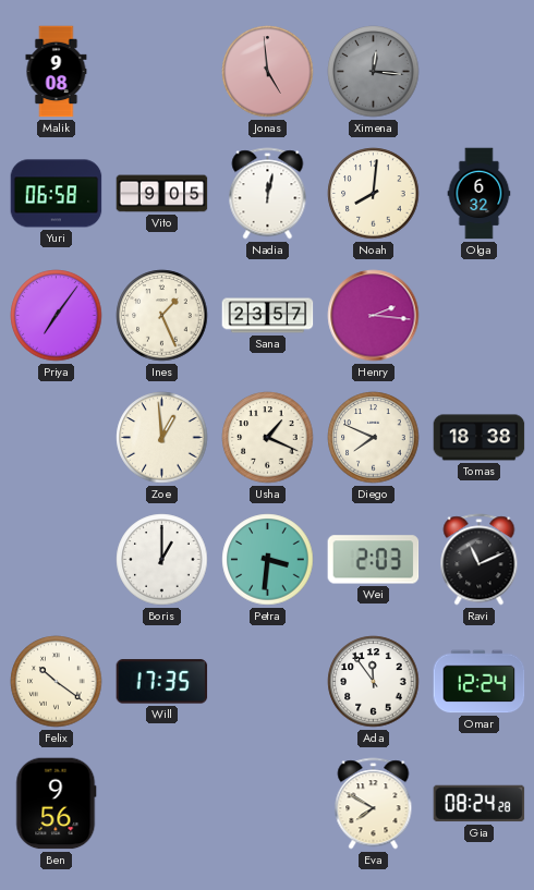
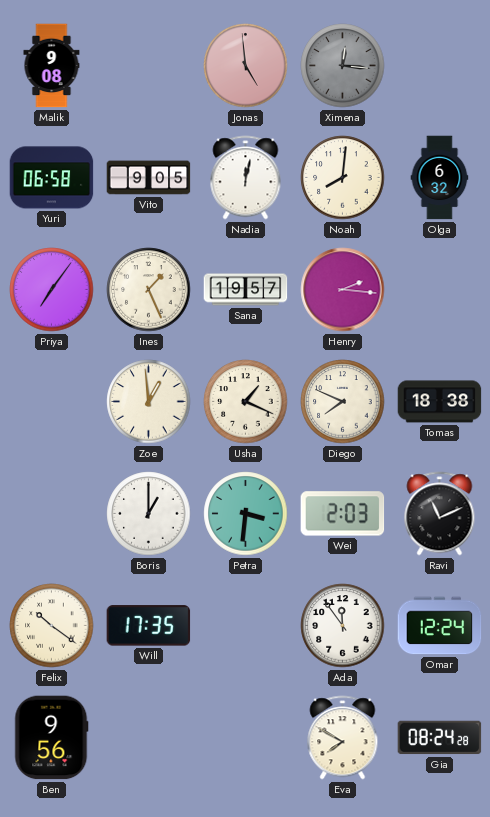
Sana: 23:57 -> 19:57 (246, 290)
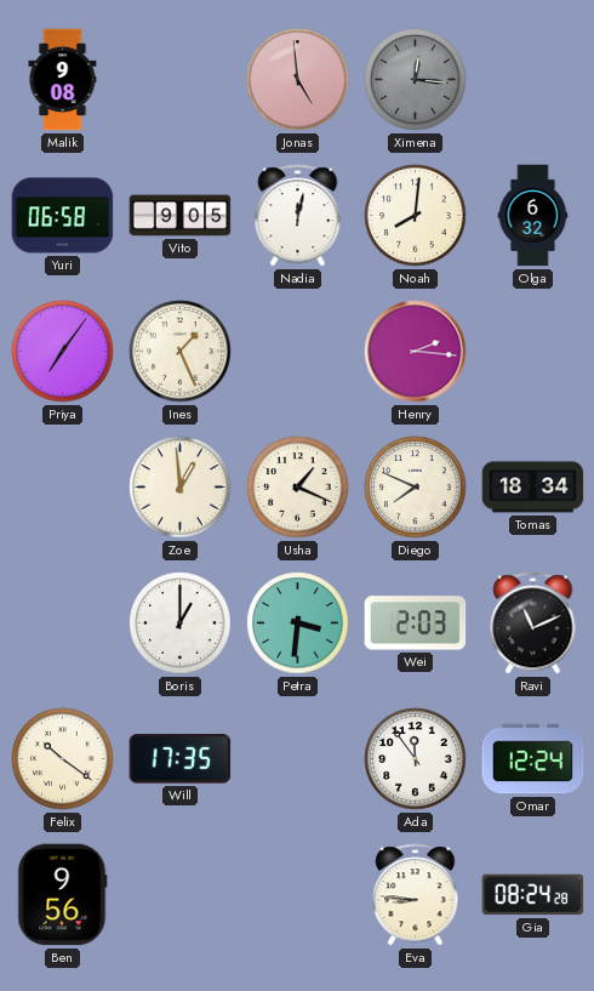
Sana: 19:57 -> none (246, 290)
Tomas: 18:38 -> 18:34 (533, 488)
Eva: 7:50 -> 8:46 (416, 895)
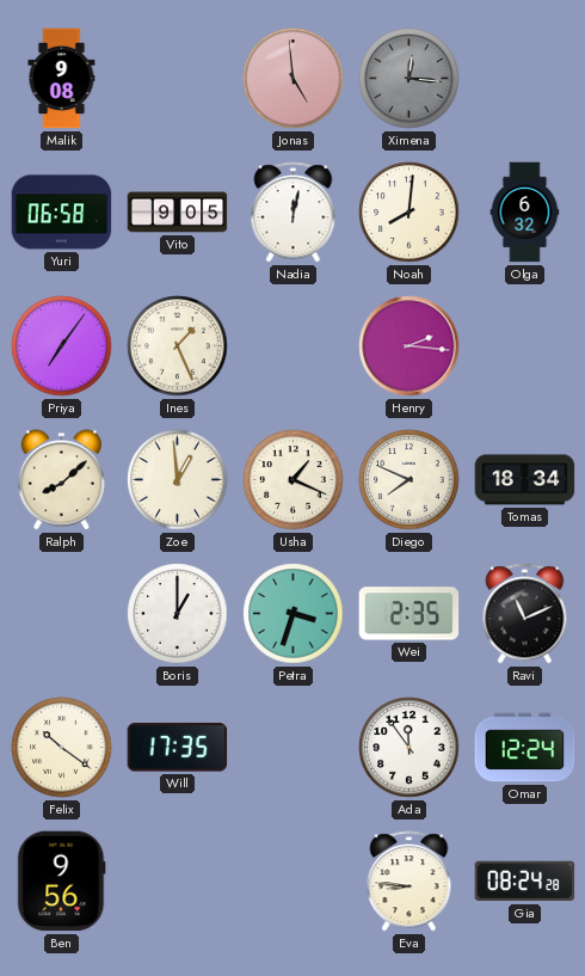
Ralph: none -> 8:08 (61, 480)
Petra: 3:31 -> 3:33 (294, 614)
Wei: 2:03 -> 2:35 (410, 614)
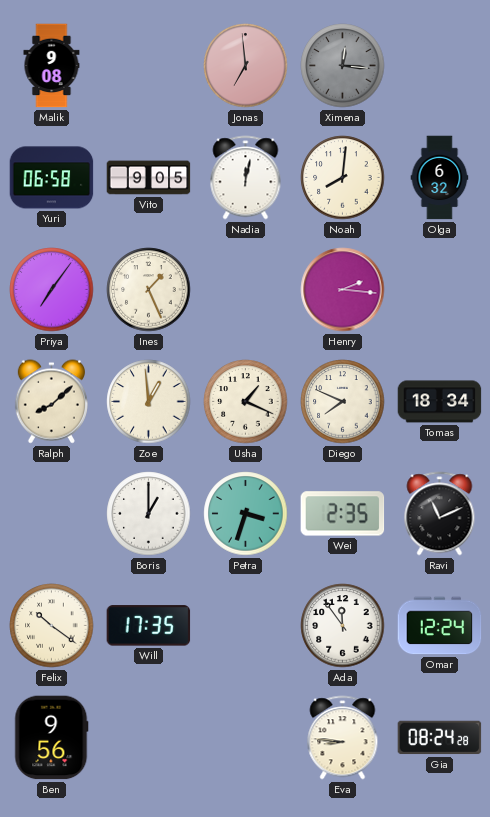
Jonas: 4:59 -> 6:59 (246, 66)
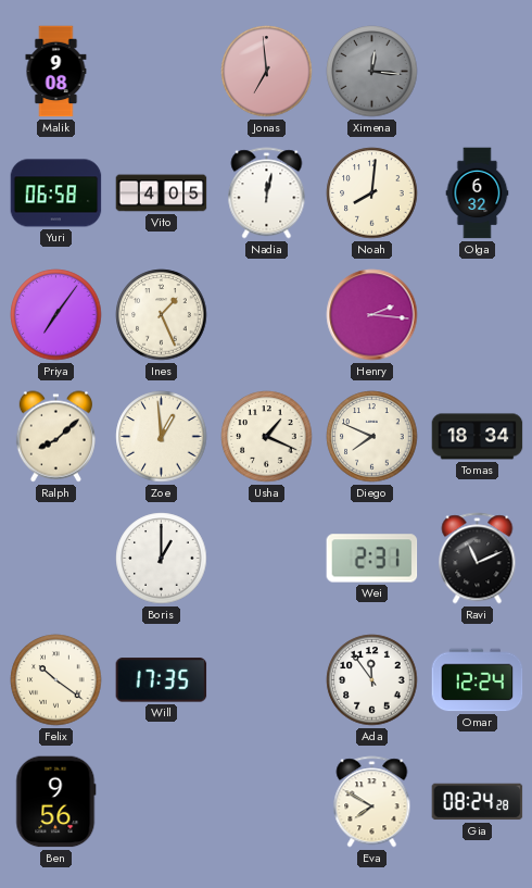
Vito: 9:05 -> 4:05 (162, 193)
Petra: 3:33 -> none (246, 514)
Wei: 2:35 -> 2:31 (372, 559)
Eva: 8:46 -> 7:50 (372, 802)
